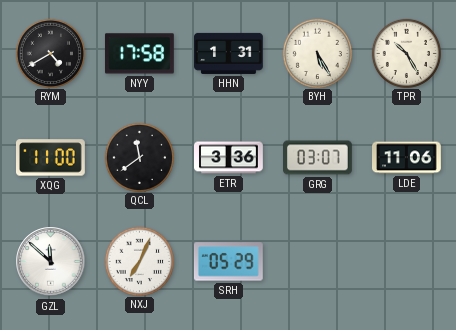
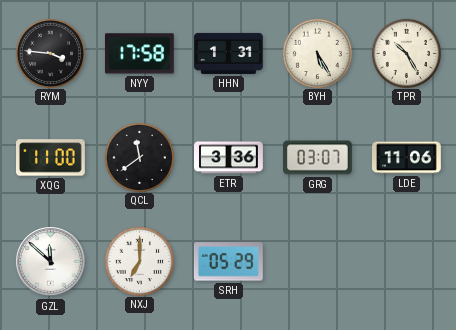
RYM: 4:40 -> 3:46 (50, 53)
NXJ: 7:04 -> 7:00 (139, 261)
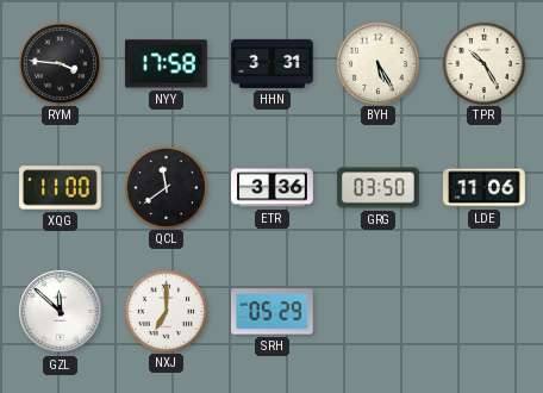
HHN: 1:31 -> 3:31 (273, 63)
GRG: 03:07 -> 03:50 (379, 188)
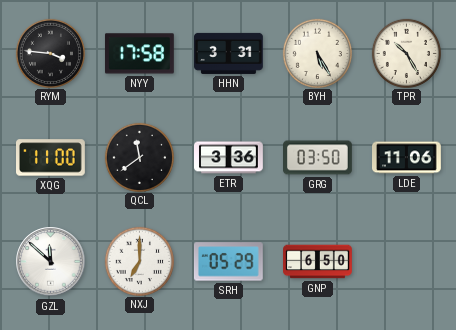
GNP: none -> 6:50 (318, 262)
